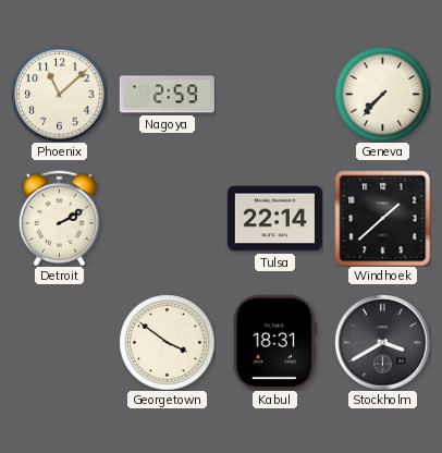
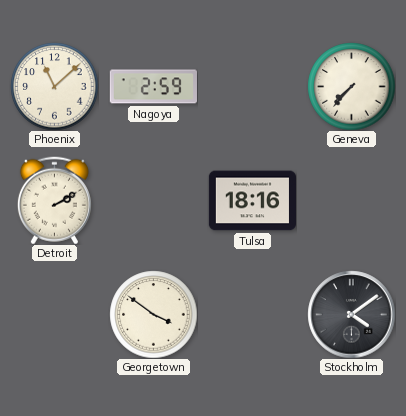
Tulsa: 22:14 -> 18:16 (252, 201)
Windhoek: 1:38 -> none (382, 218)
Kabul: 18:31 -> none (274, 342)
Stockholm: 3:40 -> 4:09 (351, 314)
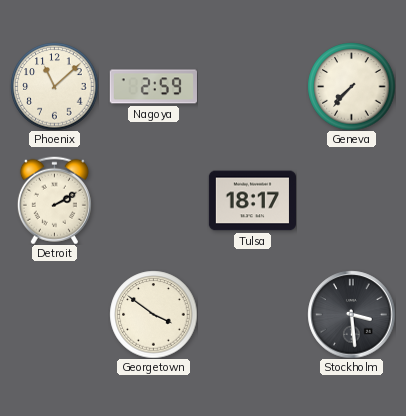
Tulsa: 18:16 -> 18:17 (252, 201)
Stockholm: 4:09 -> 3:29 (351, 314)
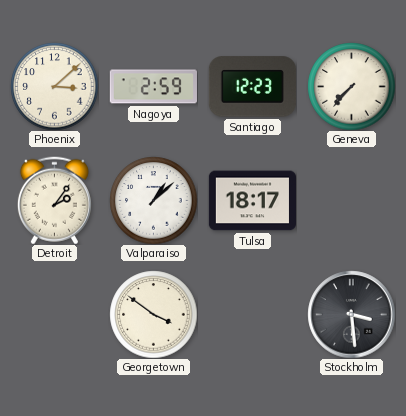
Phoenix: 11:08 -> 3:08 (54, 86)
Santiago: none -> 12:23 (252, 87)
Detroit: 2:10 -> 2:06 (54, 200)
Valparaiso: none -> 1:08 (153, 200)
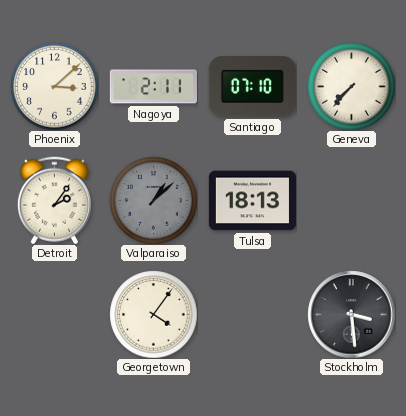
Nagoya: 2:59 -> 2:11 (153, 87)
Santiago: 12:23 -> 07:10 (252, 87)
Valparaiso dial: white -> grey (153, 200)
Tulsa: 18:17 -> 18:13 (252, 201)
Georgetown: 3:51 -> 4:06 (153, 314)
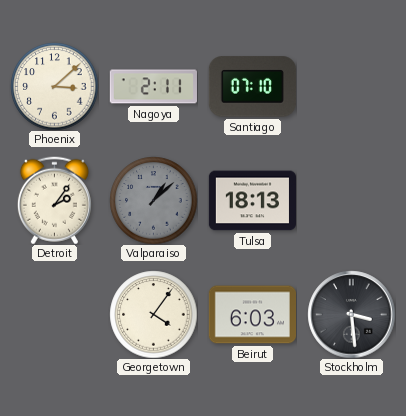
Geneva: 7:37 -> none (351, 86)
Beirut: none -> 6:03 (252, 315)
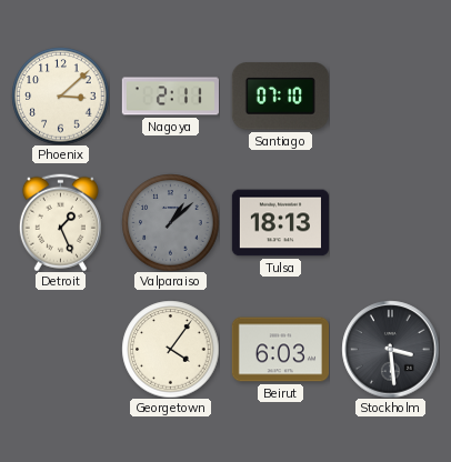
Detroit: 2:06 -> 1:26 (60, 222)
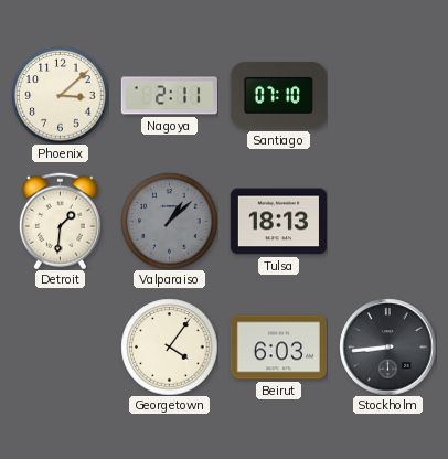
Detroit: 1:26 -> 1:31 (60, 221)
Stockholm: 3:29 -> 8:44 (387, 346)
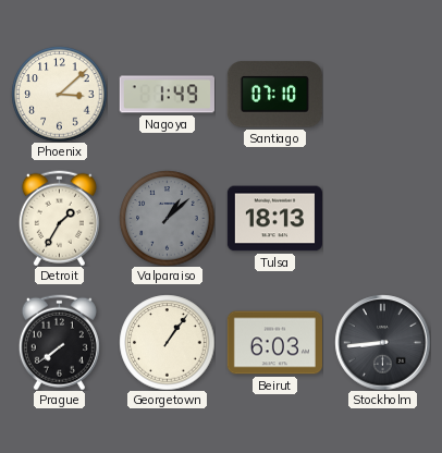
Nagoya: 2:11 -> 1:49 (167, 95)
Detroit: 1:31 -> 1:35 (59, 218)
Prague: none -> 7:39 (59, 342)
Georgetown: 4:06 -> 1:06 (167, 342)
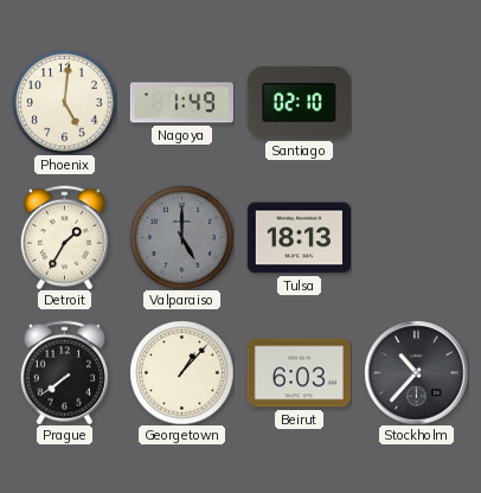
Phoenix: 3:08 -> 5:01 (64, 102)
Santiago: 07:10 -> 02:10 (299, 103)
Valparaiso: 1:08 -> 5:00 (181, 237)
Georgetown: 1:06 -> 1:07 (181, 372)
Stockholm: 8:44 -> 10:37 (416, 372)
